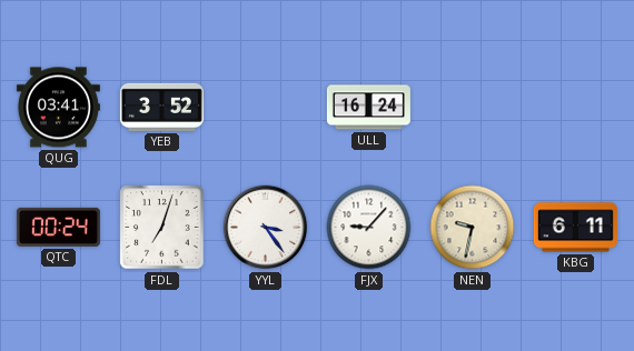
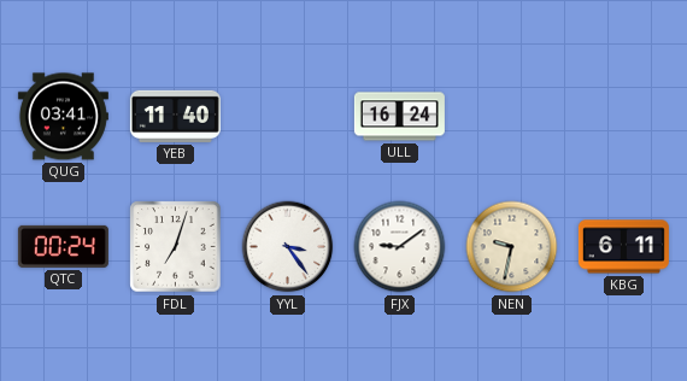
YEB: 3:52 -> 11:40 (175, 116)
FJX: 9:07 -> 9:09 (400, 247)
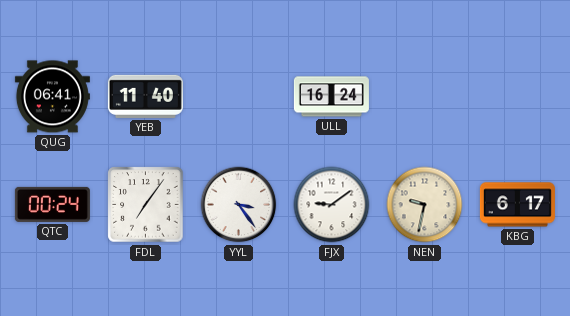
QUG: 03:41 -> 06:41 (52, 97)
FDL: 7:03 -> 7:06 (146, 205)
KBG: 6:11 -> 6:17 (517, 205)
